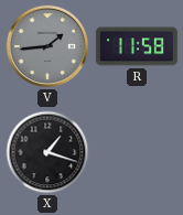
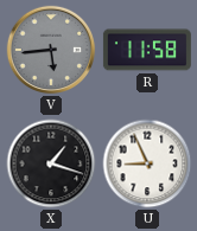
V: 1:44 -> 5:44 (51, 50)
U: none -> 8:56 (147, 163)
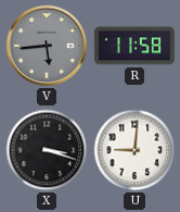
X: 1:18 -> 3:18 (47, 150)
U: 8:56 -> 9:01 (134, 150)
